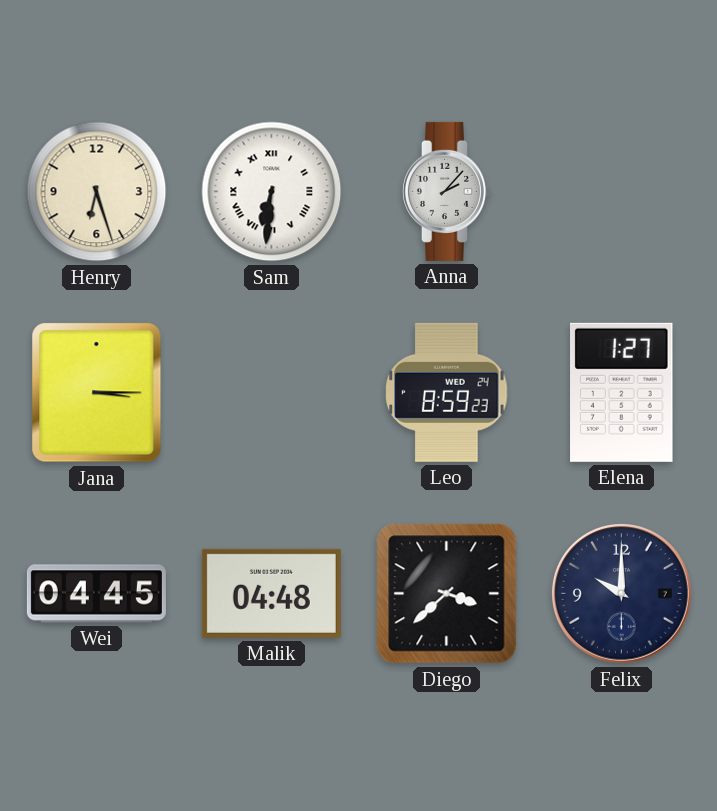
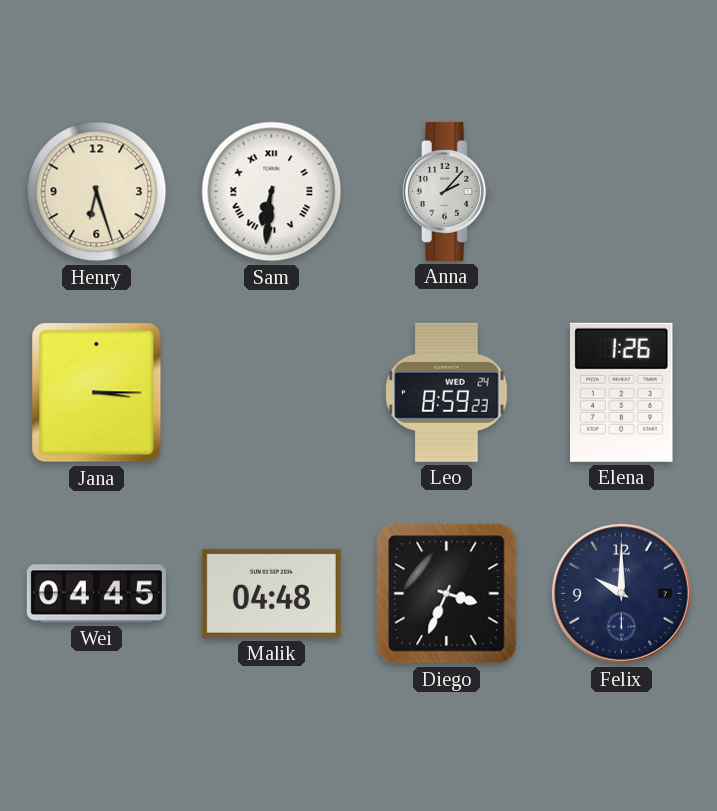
Elena: 1:27 -> 1:26 (622, 392)
Diego: 3:38 -> 3:34 (447, 594)
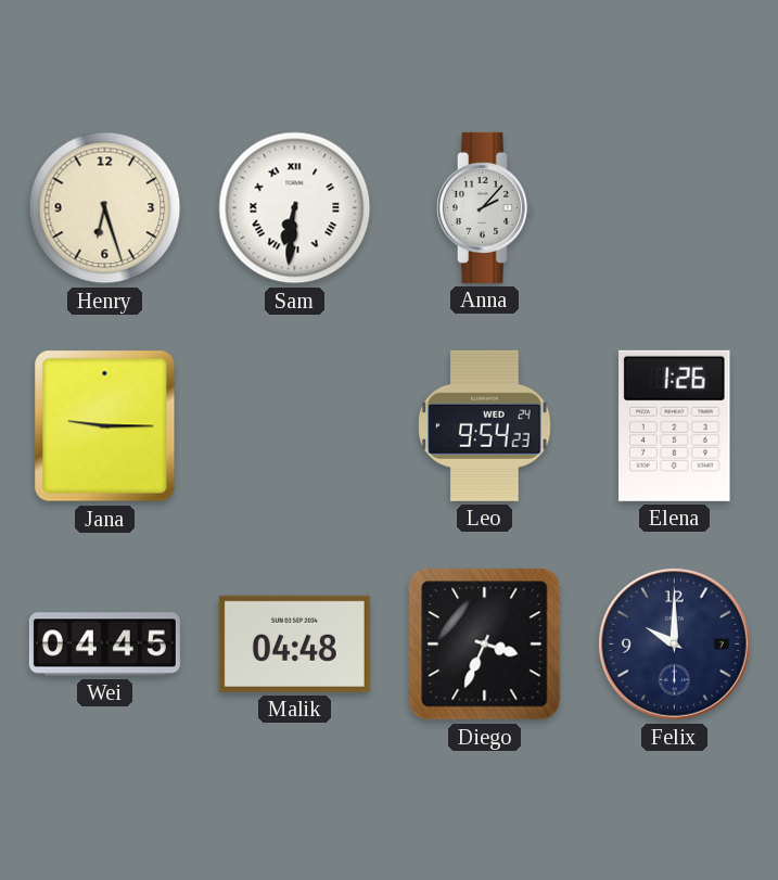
Jana: 3:15 -> 9:15 (105, 426)
Leo: 8:59 -> 9:54 (485, 425)
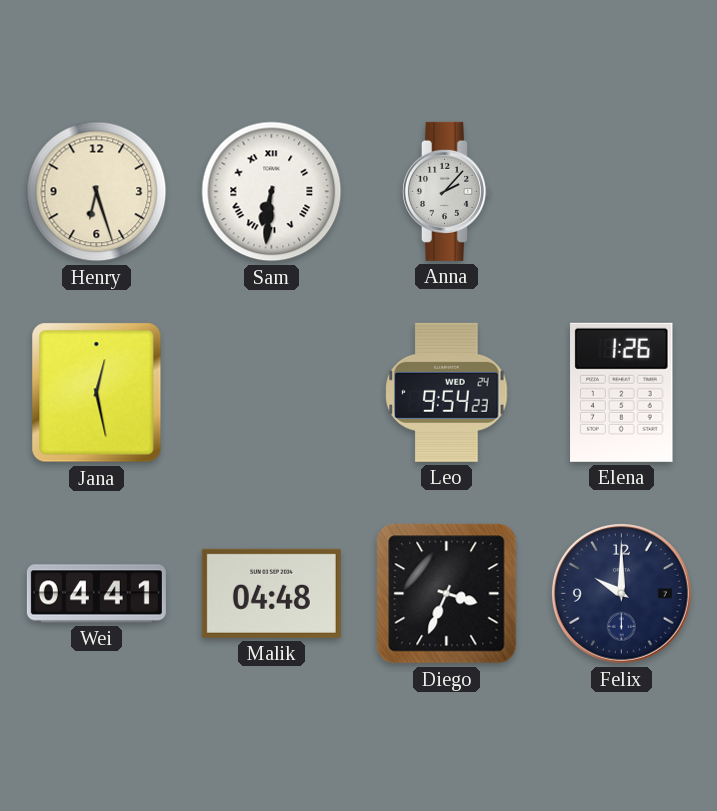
Jana: 9:15 -> 12:28 (97, 393)
Wei: 04:45 -> 04:41 (96, 594)
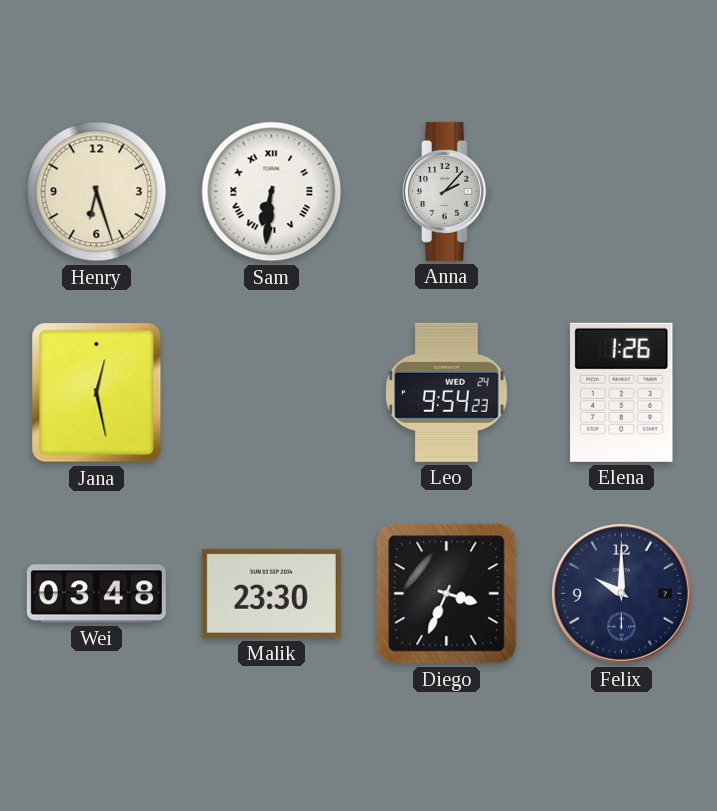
Wei: 04:41 -> 03:48 (96, 594)
Malik: 04:48 -> 23:30 (271, 593)
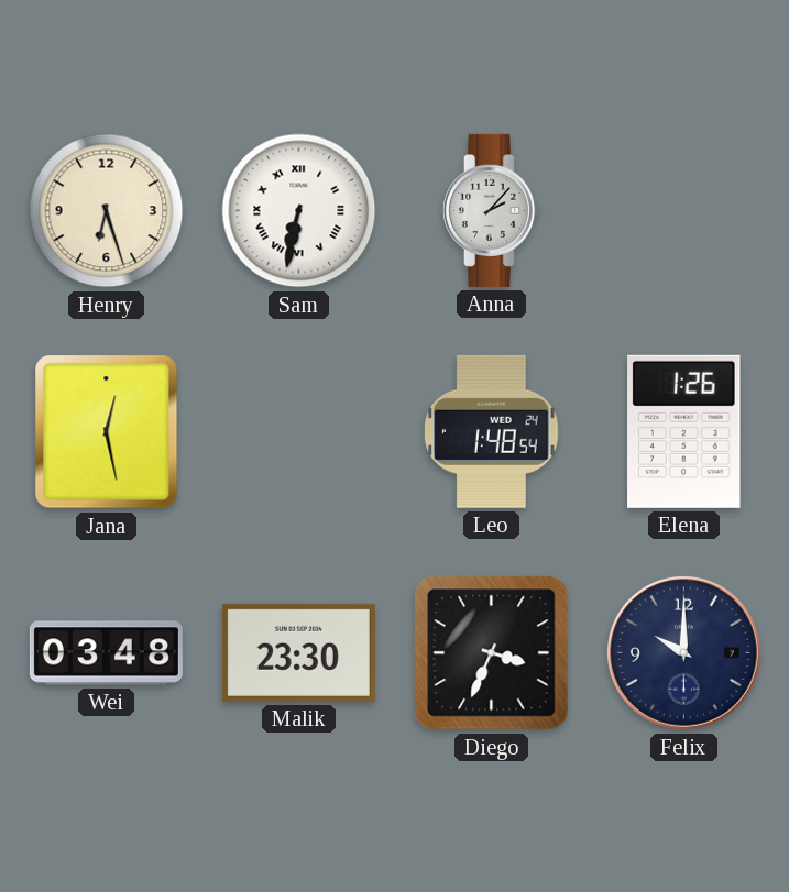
Sam: 6:31 -> 6:32 (299, 211)
Leo: 9:54 -> 1:48 (492, 431)
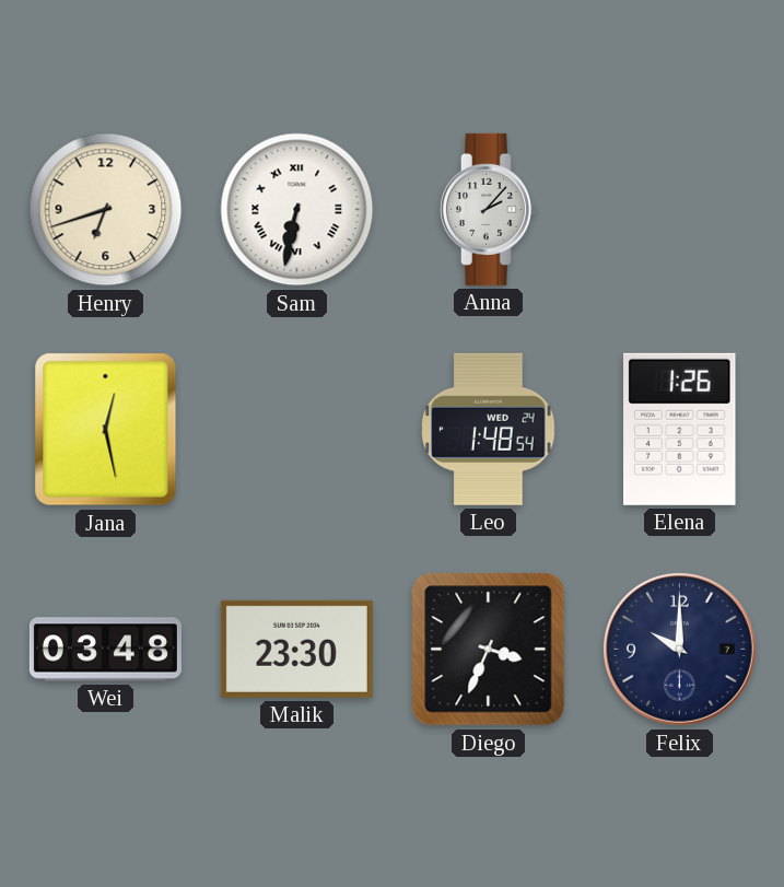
Henry: 6:27 -> 6:42 (106, 210)
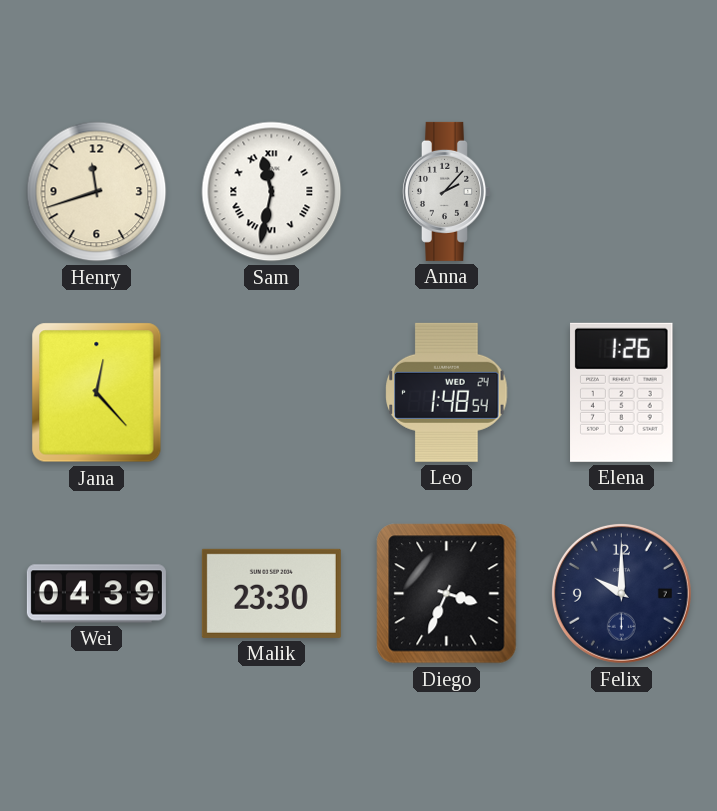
Henry: 6:42 -> 11:42 (97, 192)
Sam: 6:32 -> 11:32 (272, 192)
Jana: 12:28 -> 12:23 (97, 393)
Wei: 03:48 -> 04:39 (96, 594)
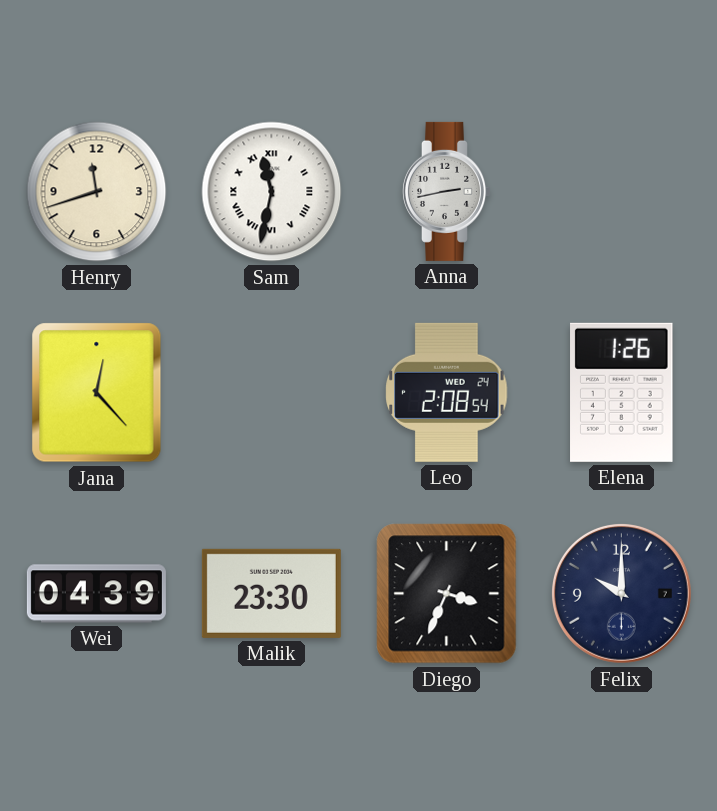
Anna: 2:07 -> 2:43 (446, 191)
Leo: 1:48 -> 2:08 (447, 392)
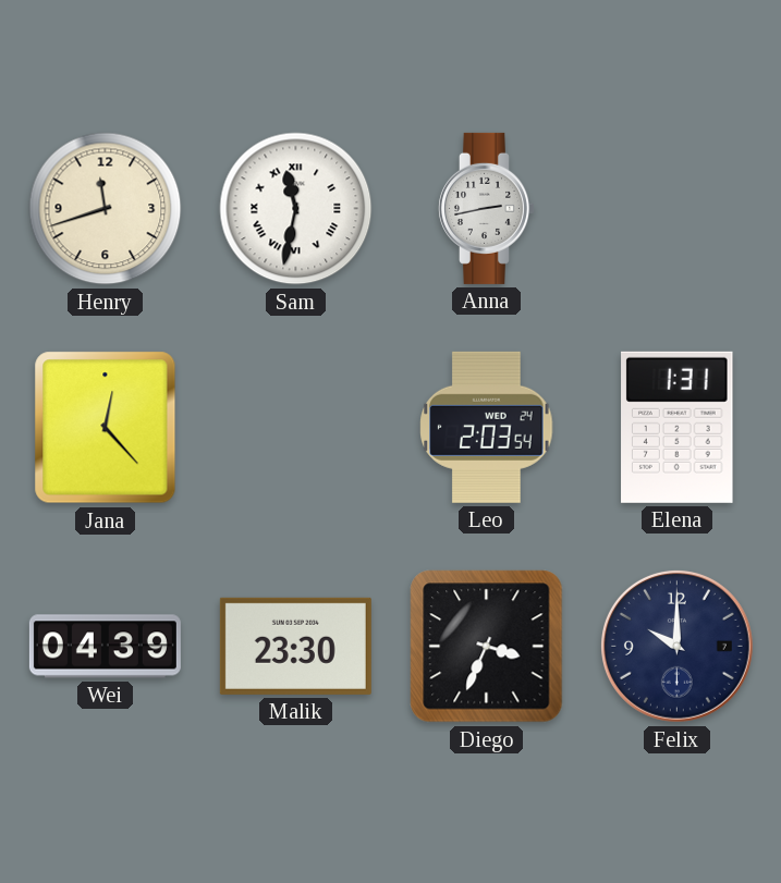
Leo: 2:08 -> 2:03 (487, 427)
Elena: 1:26 -> 1:31 (678, 427)
